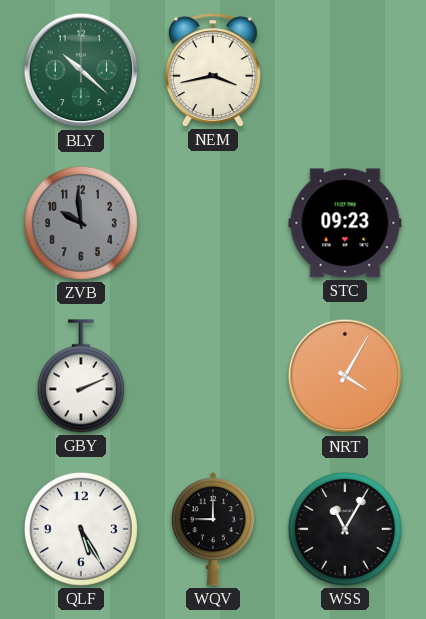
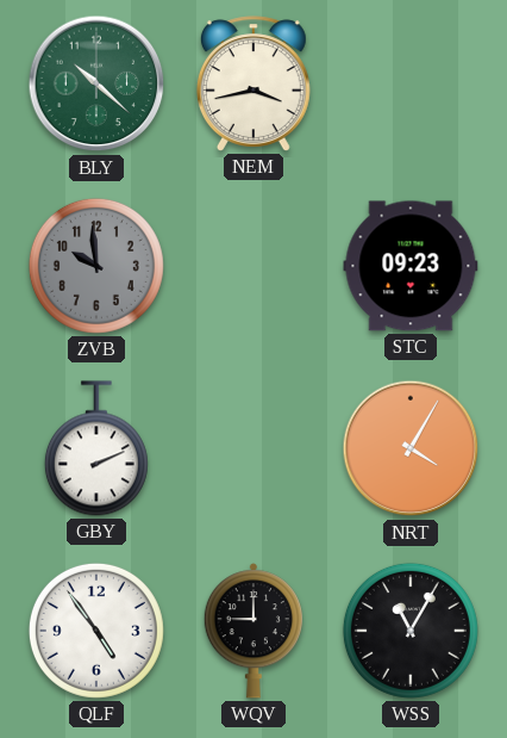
QLF: 5:25 -> 4:54 (96, 631)
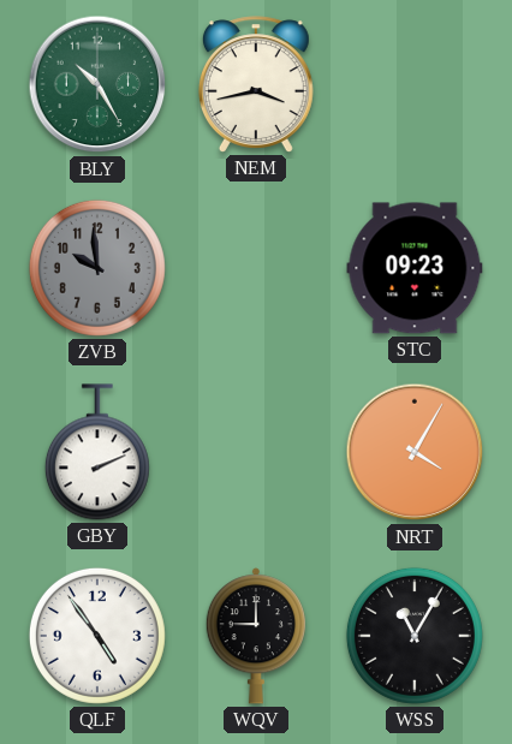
BLY: 10:22 -> 10:25 (97, 84)
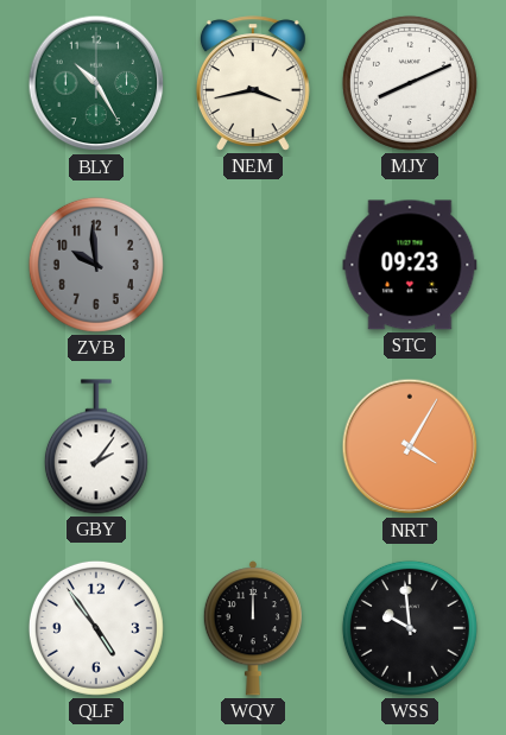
MJY: none -> 8:11 (410, 83)
GBY: 2:11 -> 2:06 (96, 446)
WQV: 9:00 -> 12:00 (253, 628)
WSS: 11:05 -> 9:59 (410, 628)
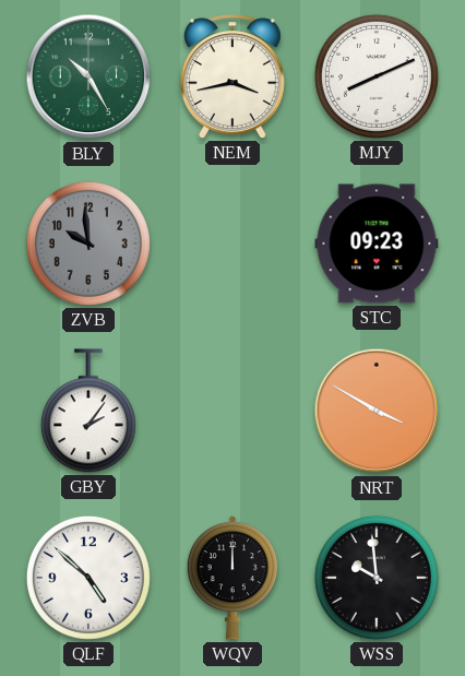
NRT: 4:05 -> 3:50 (377, 411)
QLF: 4:54 -> 4:52 (88, 578)
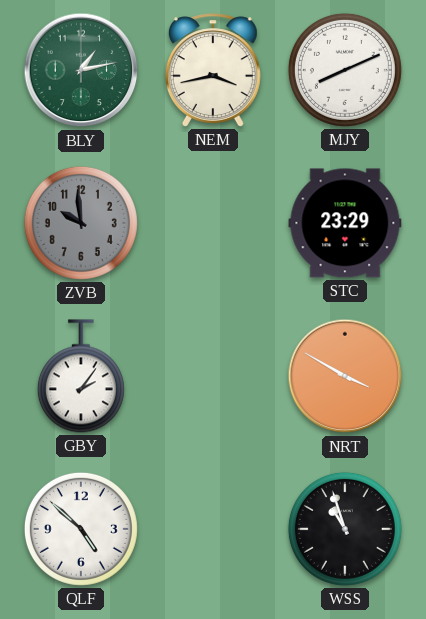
BLY: 10:25 -> 1:13 (81, 70)
STC: 09:23 -> 23:29 (345, 223)
WQV: 12:00 -> none (233, 578)
WSS: 9:59 -> 10:57 (345, 529)
